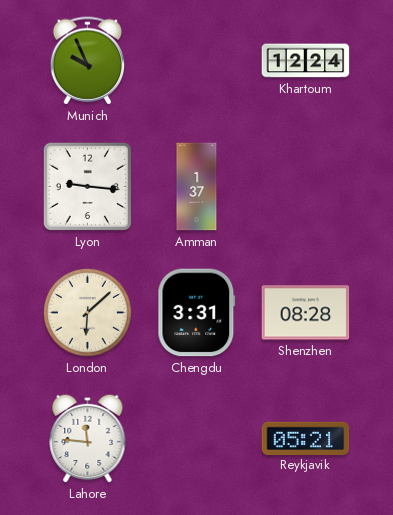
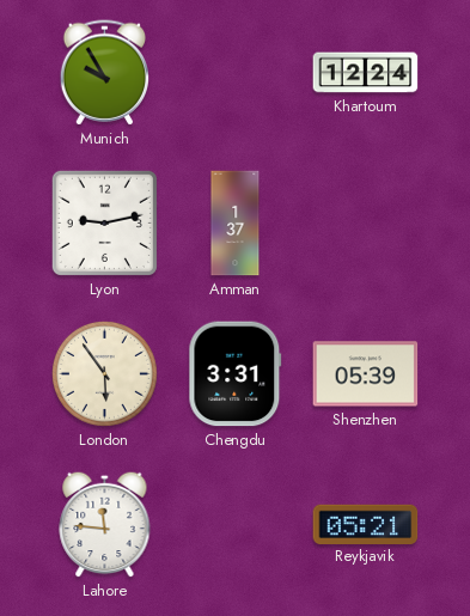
Munich: 9:56 -> 9:55 (104, 73)
Lyon: 9:16 -> 9:13 (104, 222)
London: 6:08 -> 5:54 (104, 373)
Shenzhen: 08:28 -> 05:39 (366, 374)
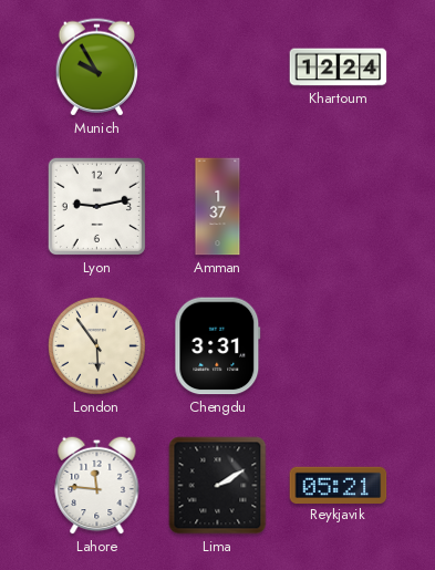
Shenzhen: 05:39 -> none (366, 374)
Lima: none -> 2:10 (218, 486)
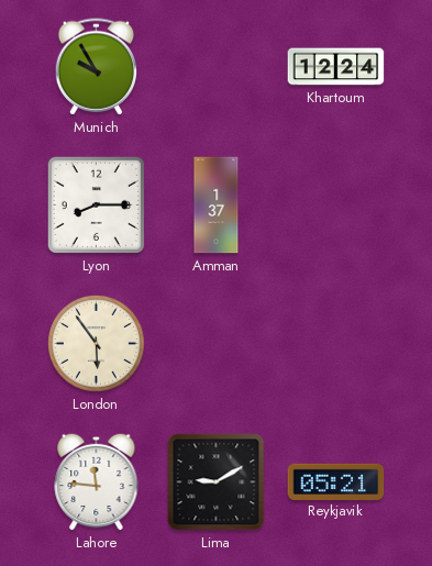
Lyon: 9:13 -> 8:15 (96, 204)
Chengdu: 3:31 -> none (218, 346)
Lima: 2:10 -> 9:10 (217, 482)
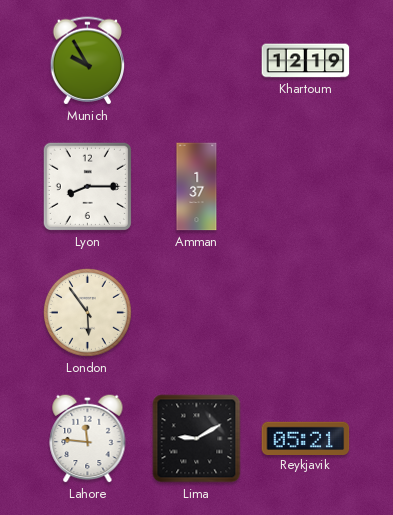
Khartoum: 12:24 -> 12:19 (306, 61)
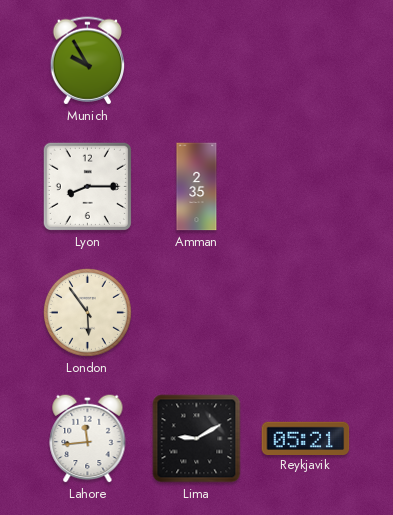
Khartoum: 12:19 -> none (306, 61)
Amman: 1:37 -> 2:35 (197, 187)
Lahore: 11:46 -> 11:44 (88, 438)
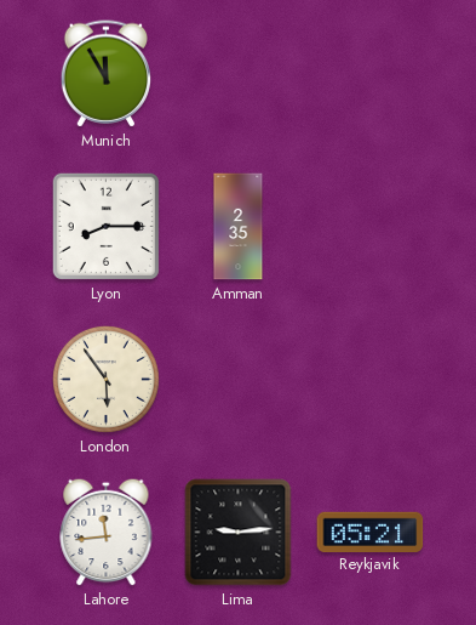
Munich: 9:55 -> 11:55 (105, 74)
Lima: 9:10 -> 9:14 (239, 533)
